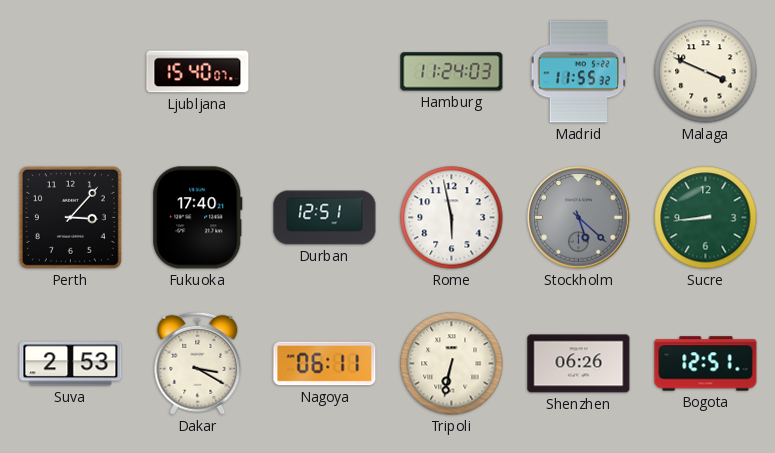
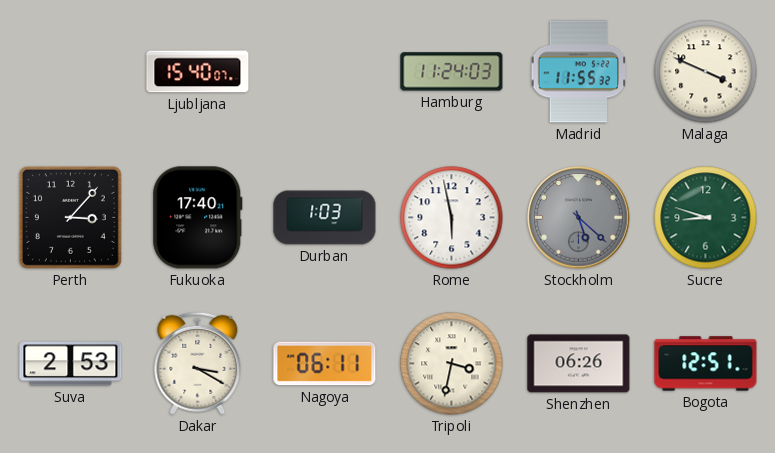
Durban: 12:51 -> 1:03 (325, 218)
Sucre: 8:44 -> 8:48 (706, 218)
Tripoli: 6:32 -> 3:32 (452, 364)
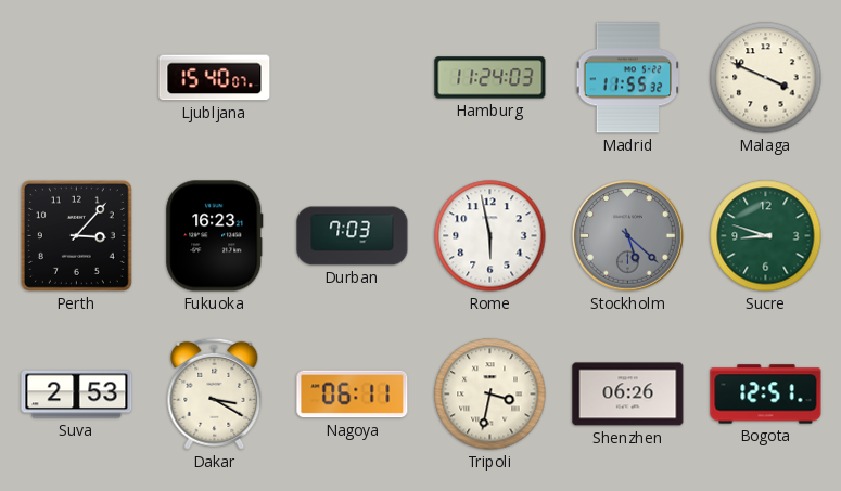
Fukuoka: 17:40 -> 16:23 (215, 236)
Durban: 1:03 -> 7:03 (353, 236)
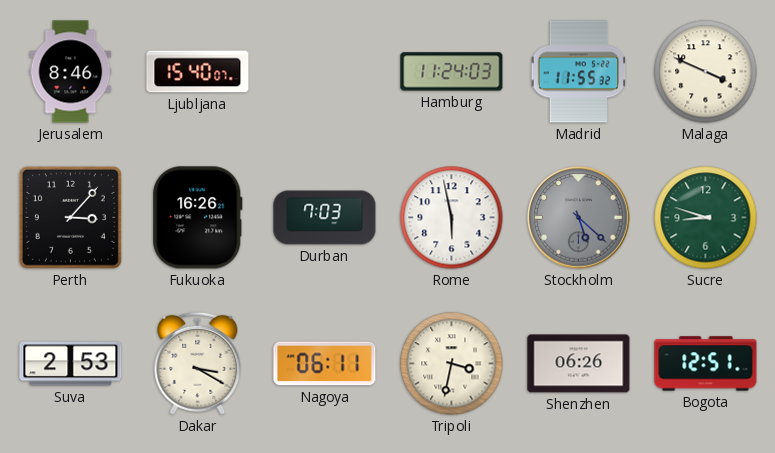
Jerusalem: none -> 8:46 (71, 72)
Fukuoka: 16:23 -> 16:26 (198, 218)
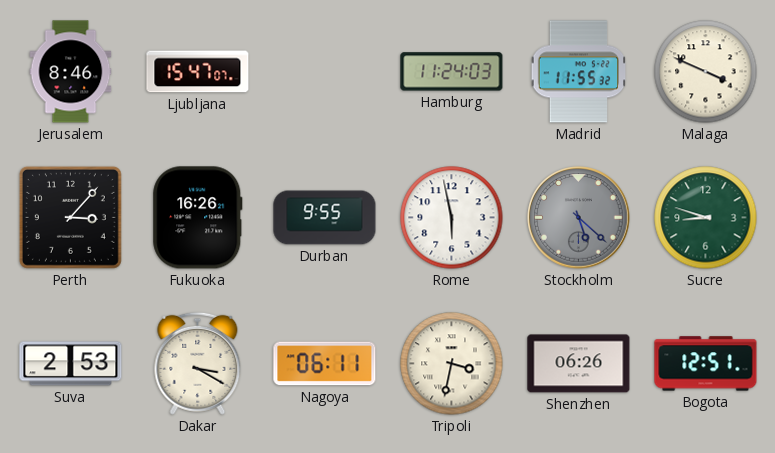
Ljubljana: 15:40 -> 15:47 (198, 72)
Durban: 7:03 -> 9:55 (325, 218)
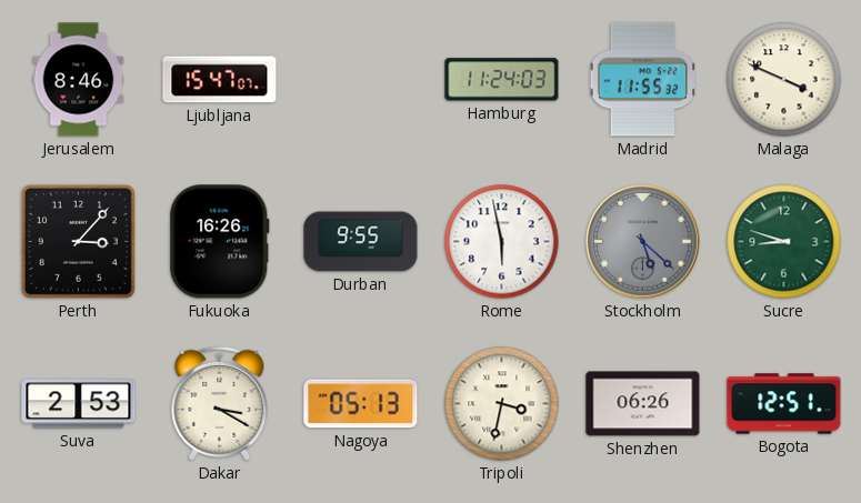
Nagoya: 06:11 -> 05:13 (361, 404)
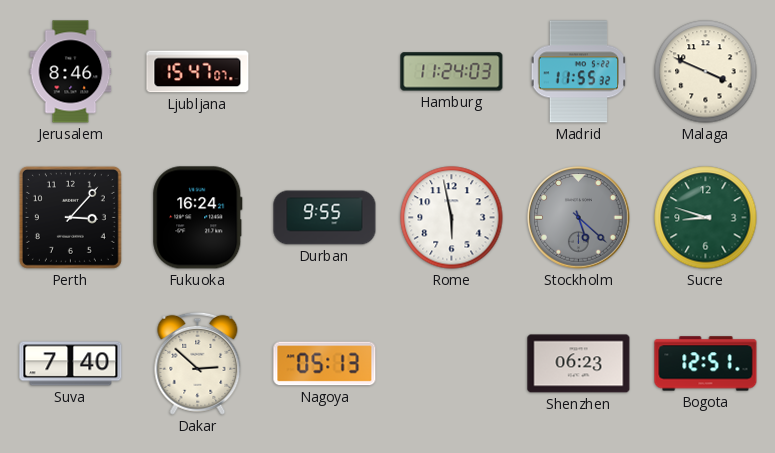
Fukuoka: 16:26 -> 16:24 (198, 218)
Suva: 2:53 -> 7:40 (71, 364)
Dakar: 3:20 -> 2:52 (198, 363)
Tripoli: 3:32 -> none (502, 404)
Shenzhen: 06:26 -> 06:23 (579, 364)
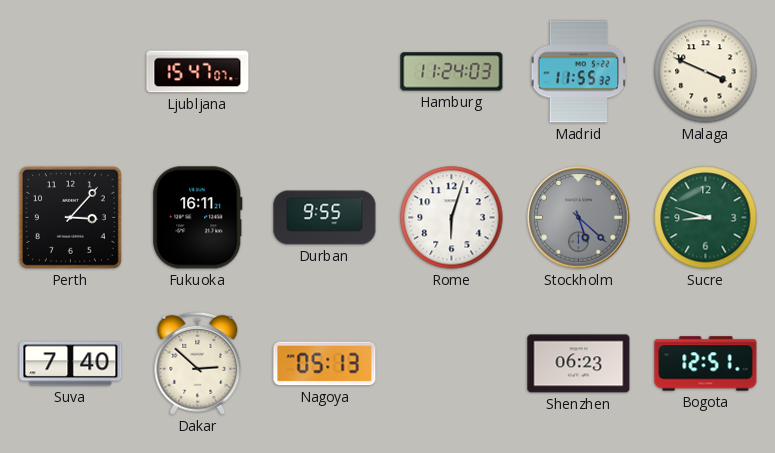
Jerusalem: 8:46 -> none (71, 72)
Fukuoka: 16:24 -> 16:11 (198, 218)
Rome: 5:58 -> 6:03 (452, 218)
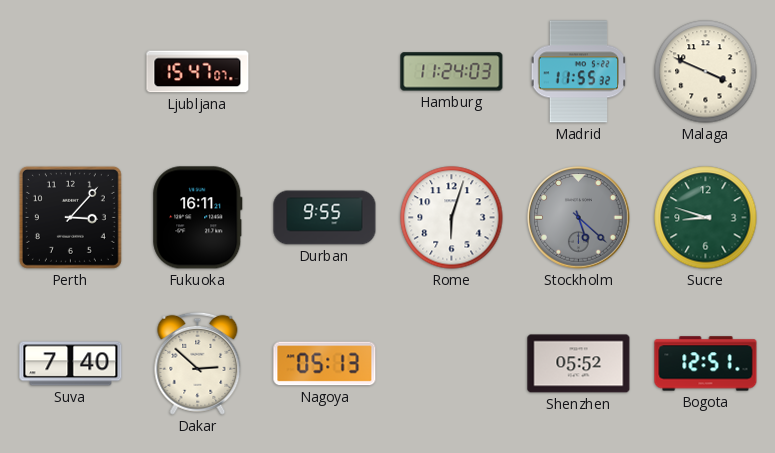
Shenzhen: 06:23 -> 05:52 (579, 364)
